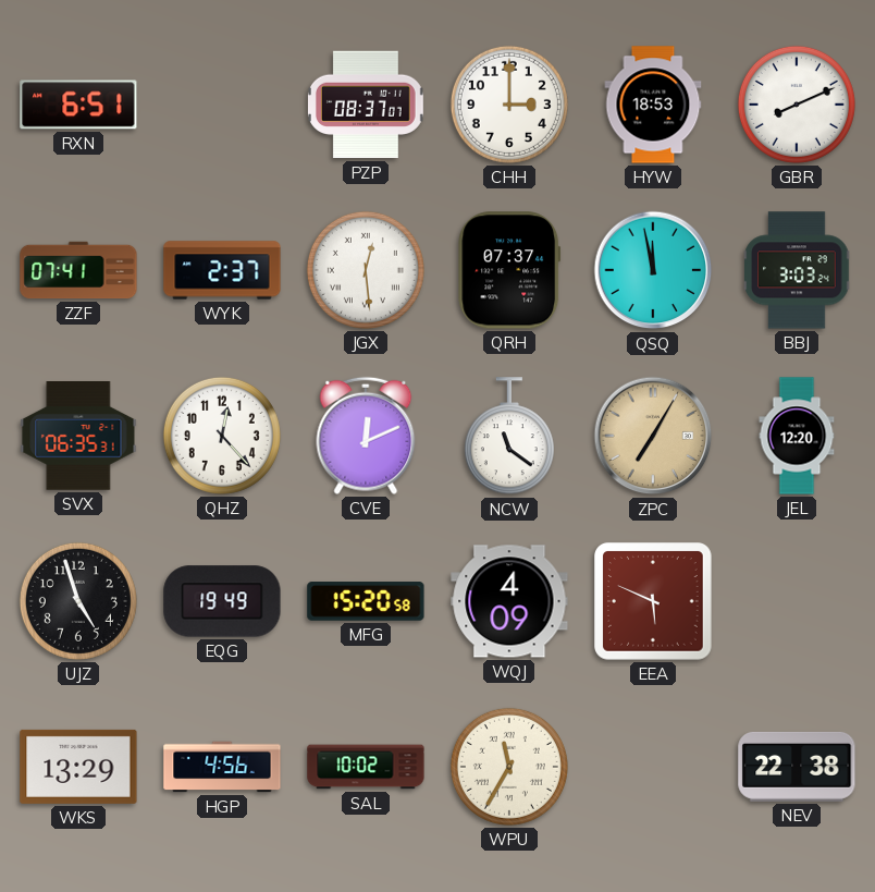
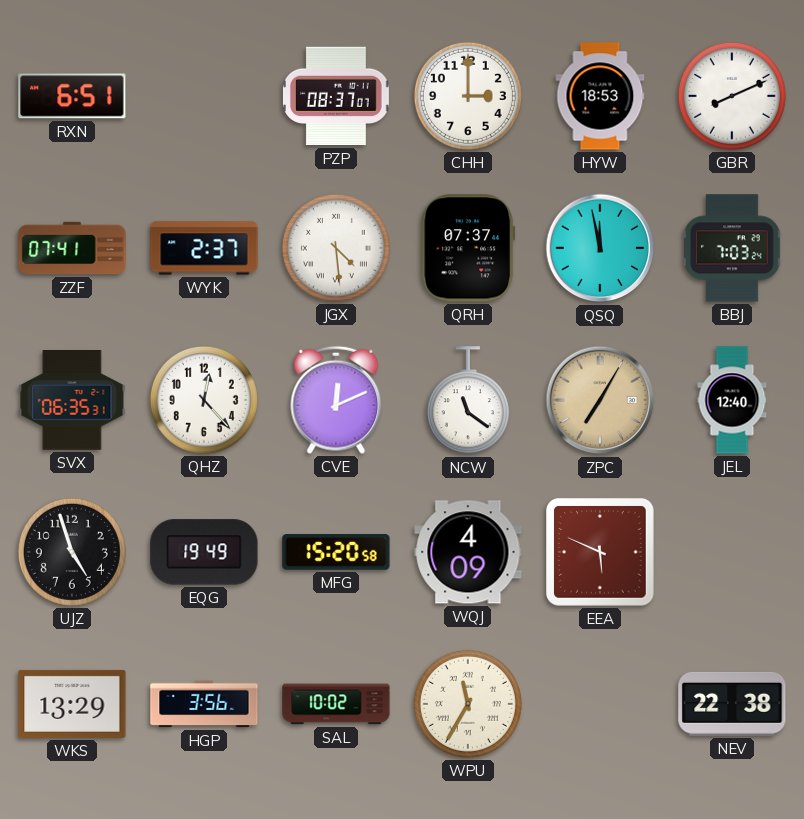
JGX: 12:29 -> 4:29 (336, 248)
BBJ: 3:03 -> 7:03 (732, 248)
JEL: 12:20 -> 12:40 (732, 400)
HGP: 4:56 -> 3:56 (204, 704)
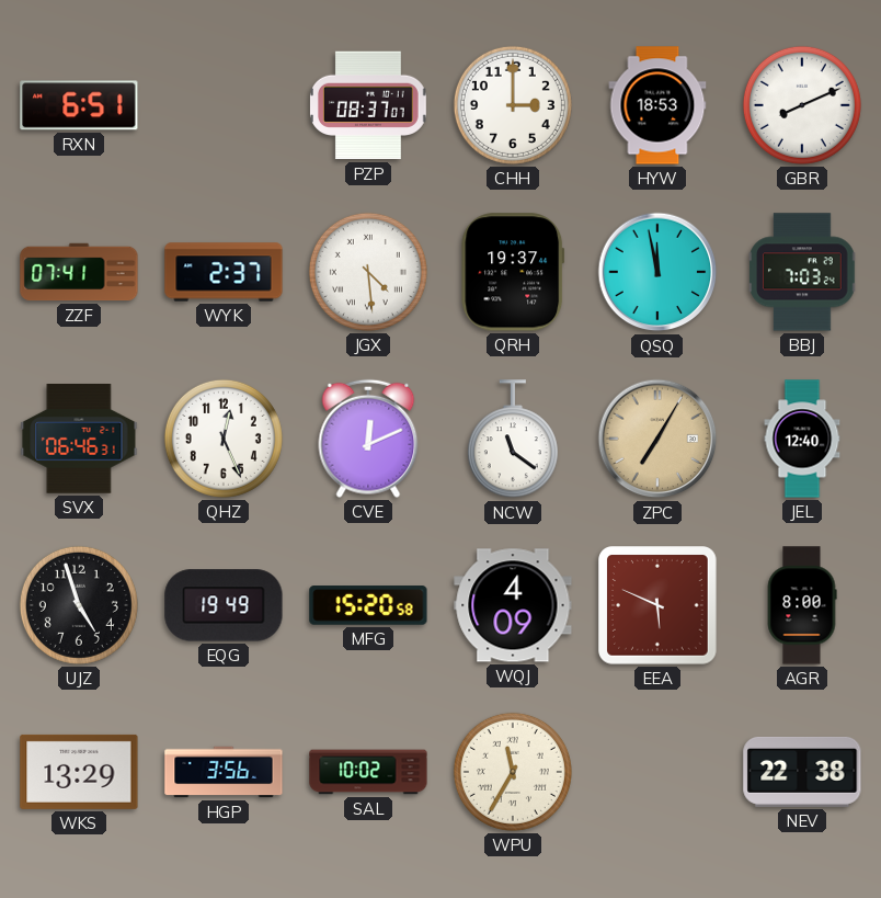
QRH: 07:37 -> 19:37 (513, 272)
SVX: 06:35 -> 06:46 (79, 440)
QHZ: 12:23 -> 12:26 (224, 439)
AGR: none -> 8:00 (802, 605)
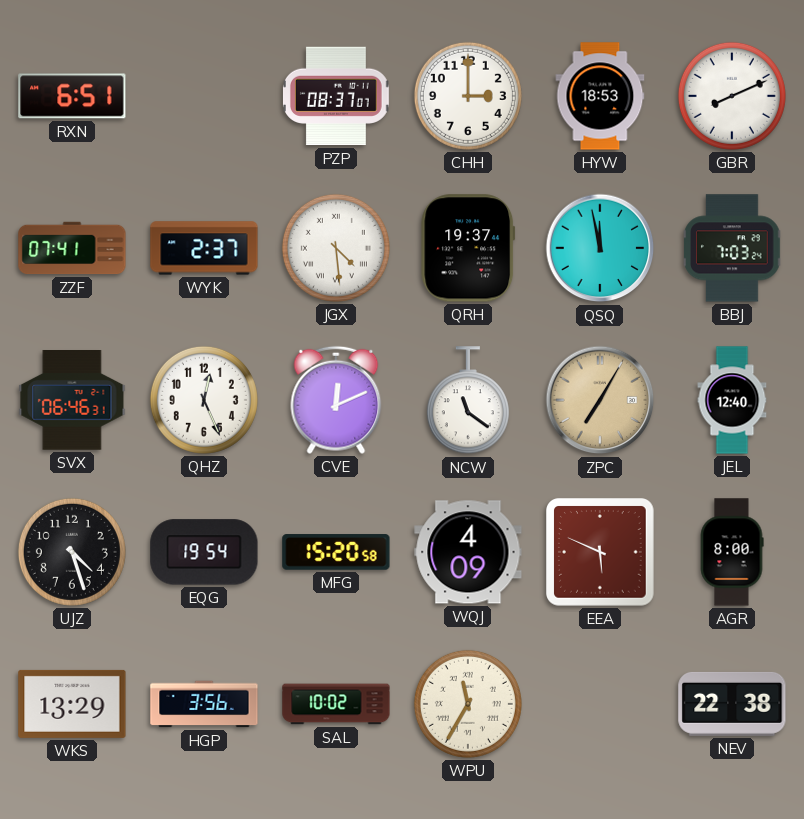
UJZ: 4:57 -> 4:27 (72, 552)
EQG: 19:49 -> 19:54 (204, 552)
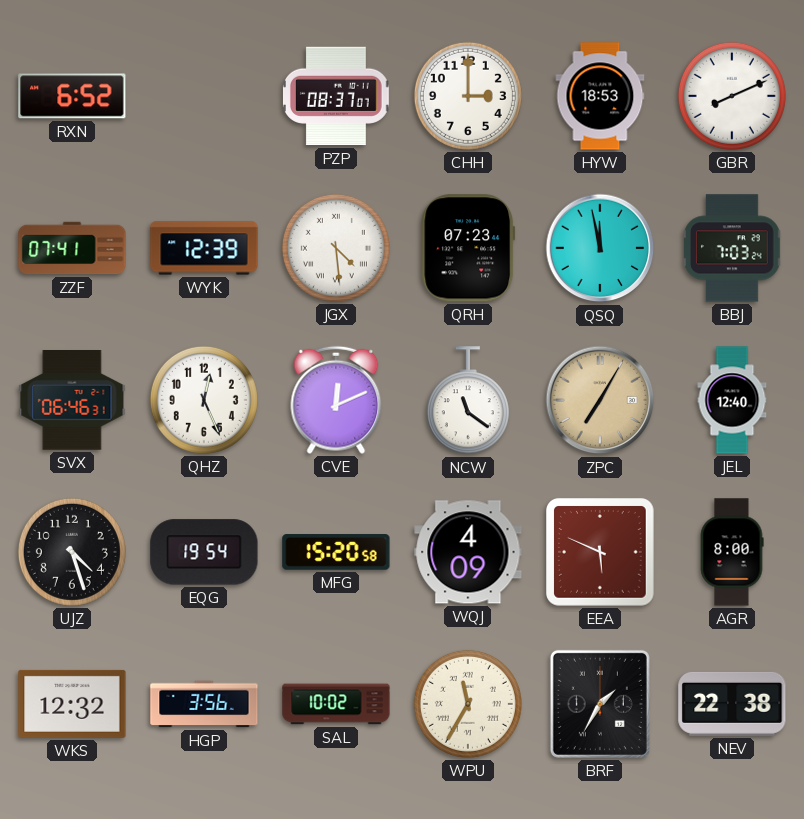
RXN: 6:51 -> 6:52 (72, 96)
WYK: 2:37 -> 12:39 (204, 248)
QRH: 19:37 -> 07:23 (468, 248)
WKS: 13:29 -> 12:32 (72, 704)
BRF: none -> 1:35 (600, 704)
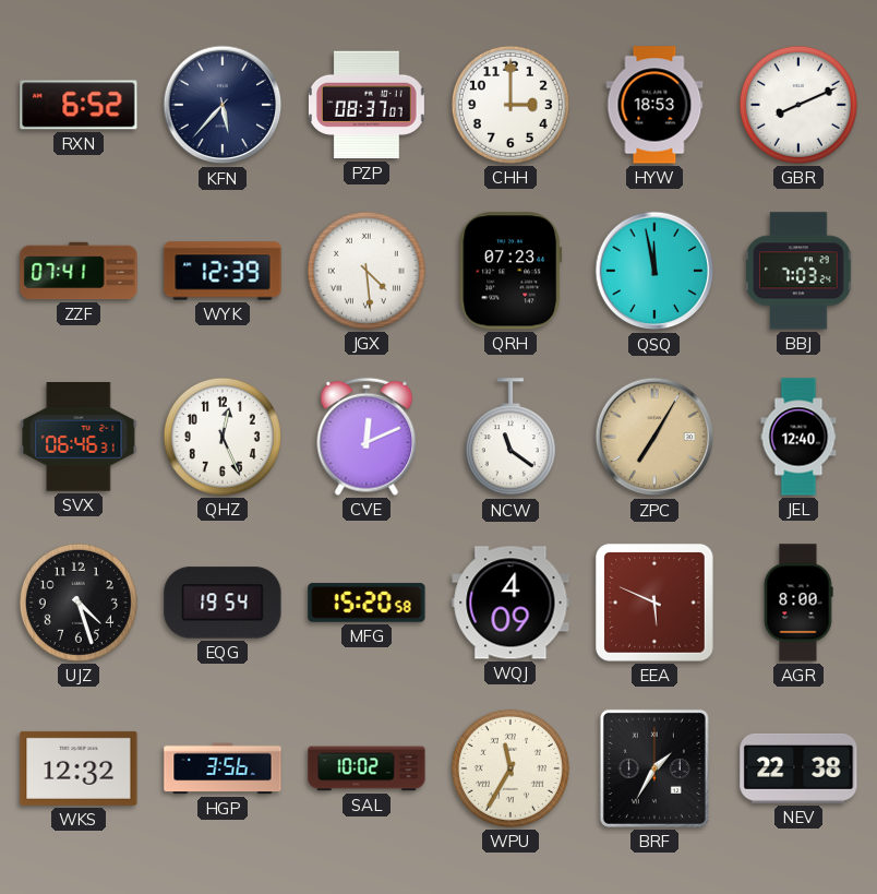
KFN: none -> 5:37 (223, 105)
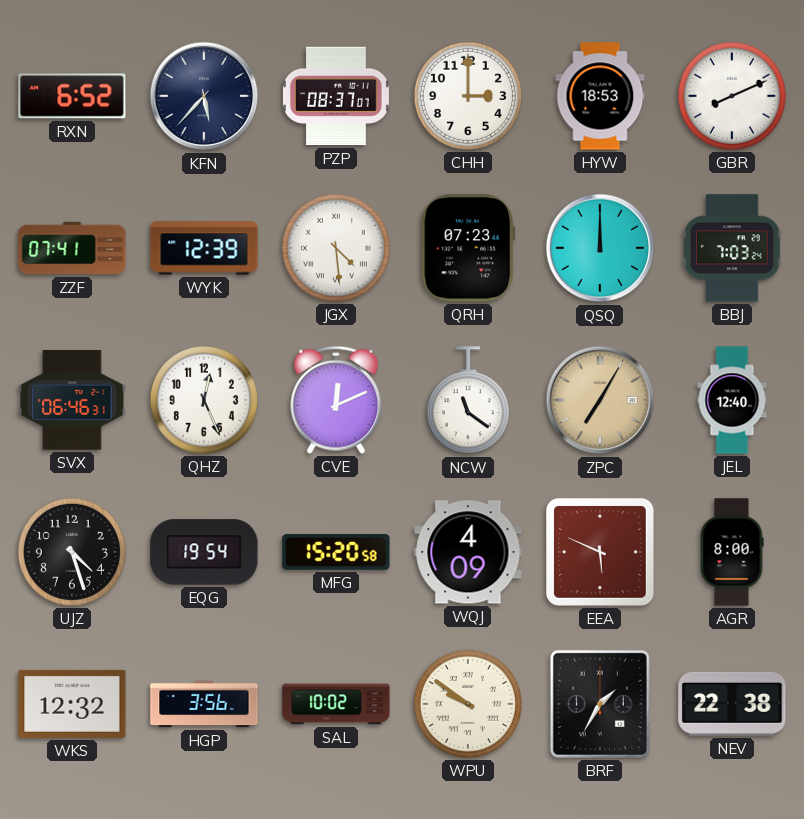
QSQ: 11:58 -> 12:00 (600, 248)
WPU: 11:35 -> 9:51 (468, 704)
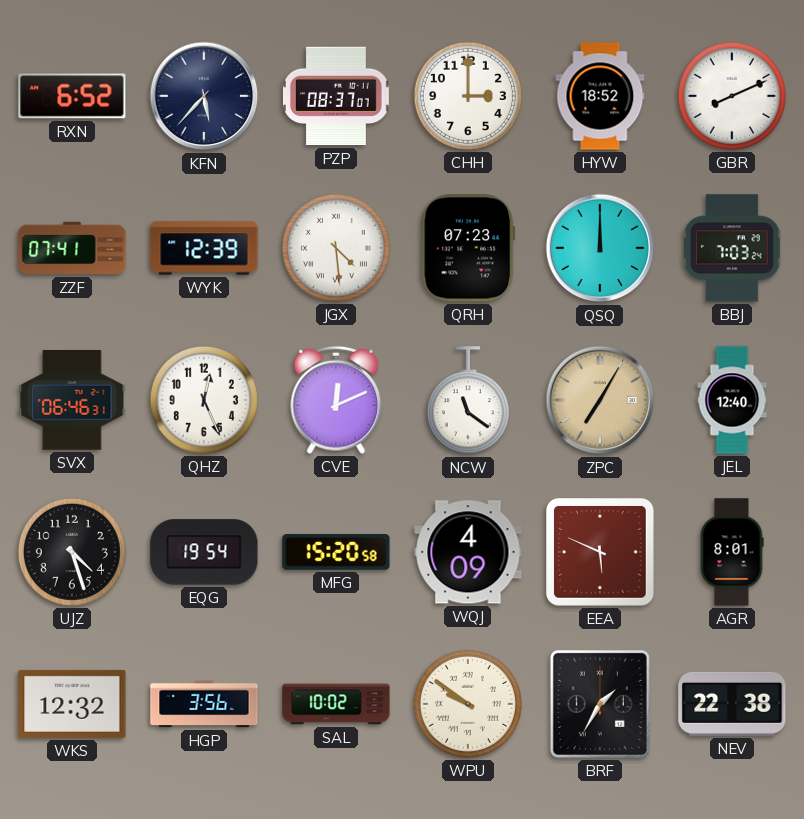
HYW: 18:53 -> 18:52 (600, 96)
AGR: 8:00 -> 8:01 (732, 552)
